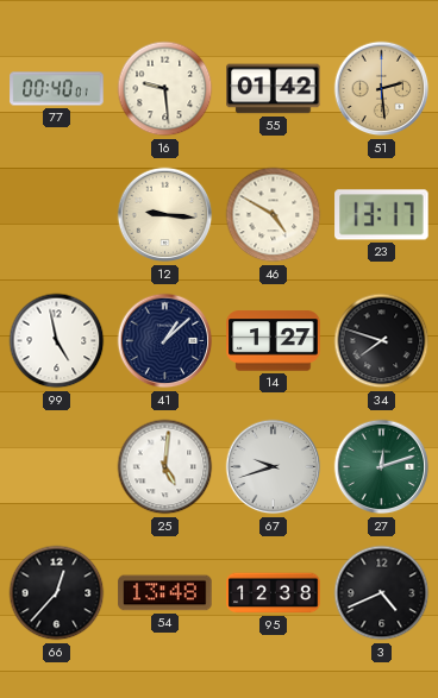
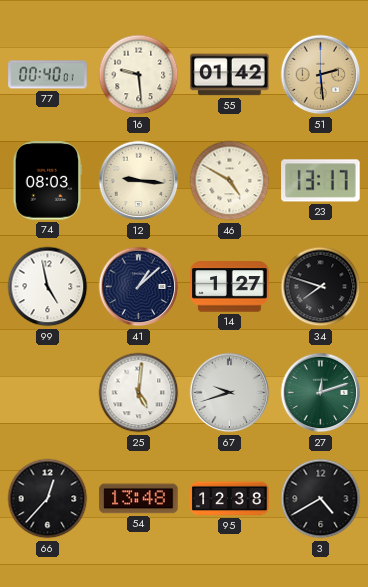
74: none -> 08:03 (47, 181)
3: 4:41 -> 4:40 (321, 499)
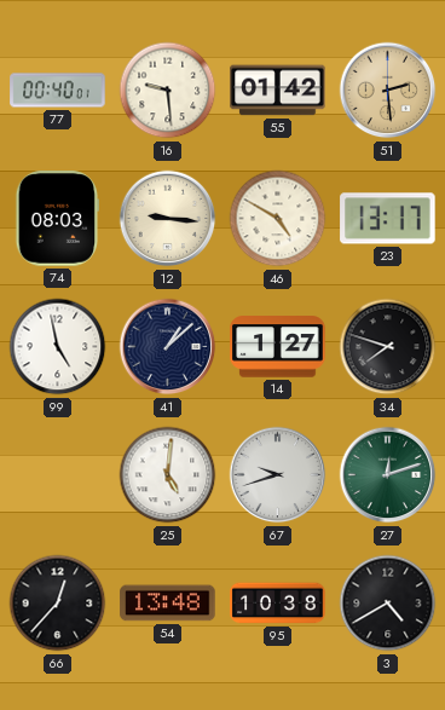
95: 12:38 -> 10:38 (278, 604)
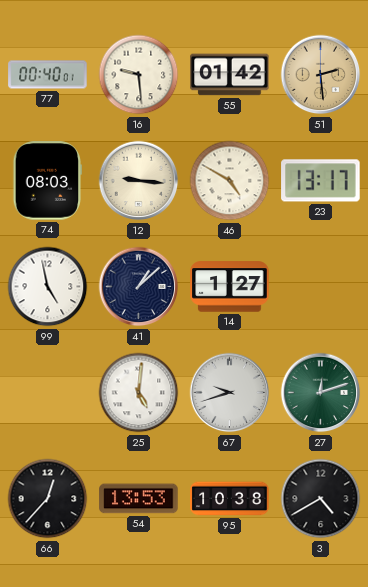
34: 7:48 -> none (388, 347)
54: 13:48 -> 13:53 (139, 499)
